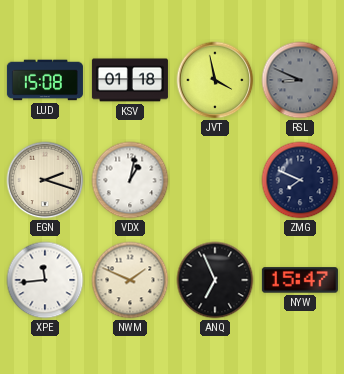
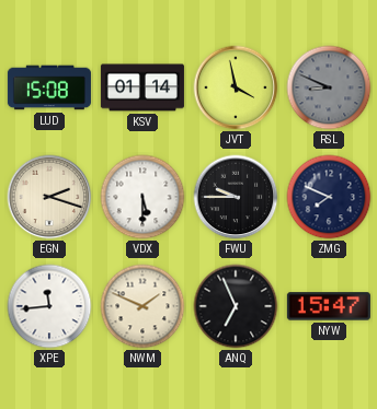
KSV: 01:18 -> 01:14 (142, 87)
VDX: 1:02 -> 5:30 (142, 197)
FWU: none -> 9:45 (236, 197)
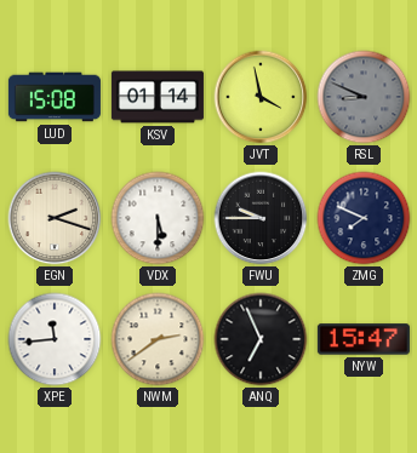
NWM: 1:49 -> 2:39 (158, 339)
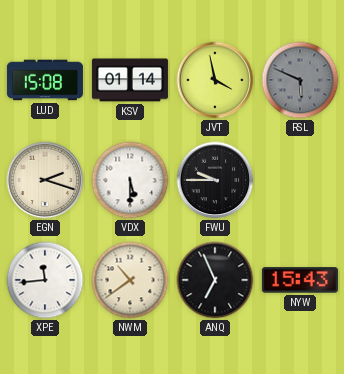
RSL: 8:49 -> 5:49 (300, 80)
ZMG: 7:49 -> none (364, 218)
NWM: 2:39 -> 10:39 (130, 280)
NYW: 15:47 -> 15:43 (300, 280)
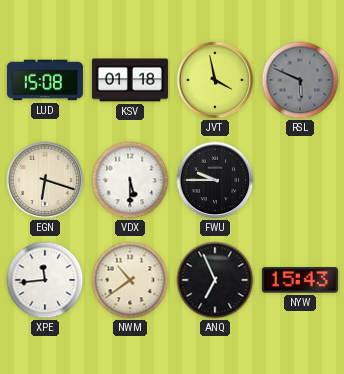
KSV: 01:14 -> 01:18 (130, 80)
EGN: 2:18 -> 6:18 (45, 180)
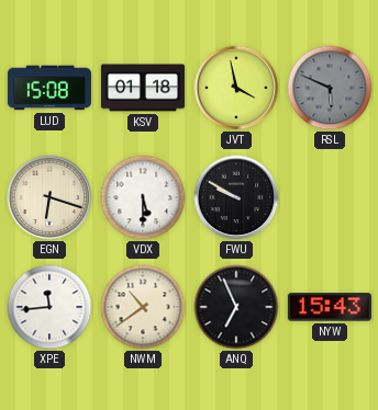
FWU: 9:45 -> 9:50 (236, 197)
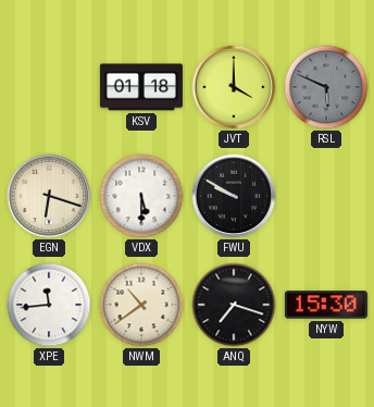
LUD: 15:08 -> none (49, 88)
JVT: 3:58 -> 4:00 (234, 87)
ANQ: 6:56 -> 7:18 (234, 305)
NYW: 15:43 -> 15:30 (326, 305)
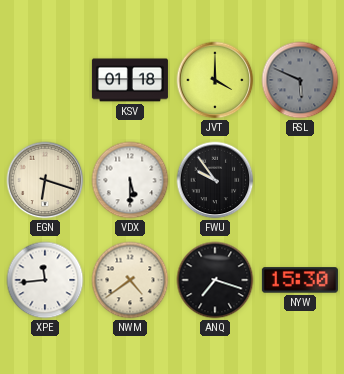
FWU: 9:50 -> 9:54 (215, 180)
NWM: 10:39 -> 4:39 (130, 280)
